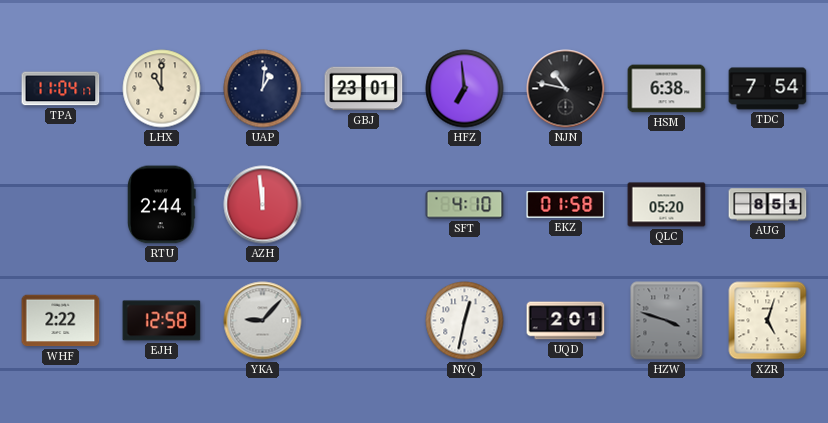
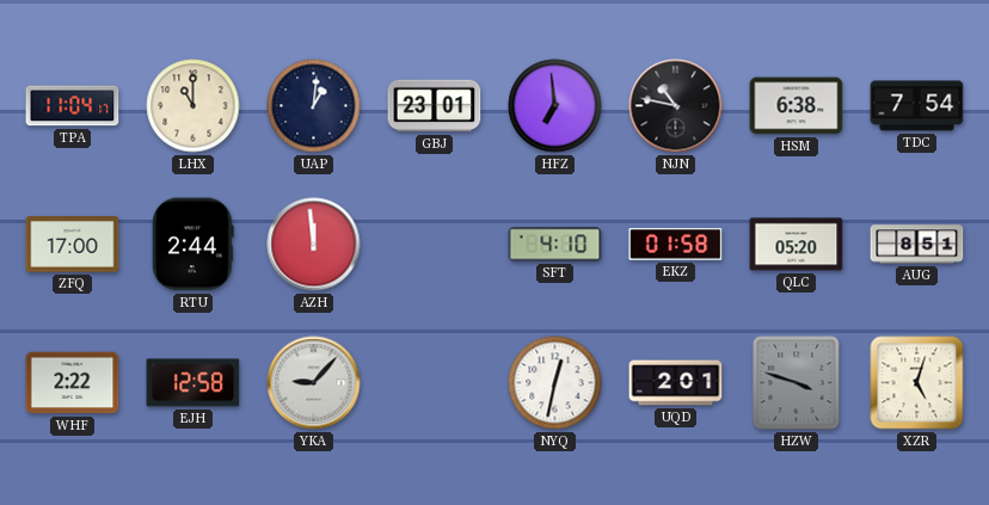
ZFQ: none -> 17:00 (73, 245)
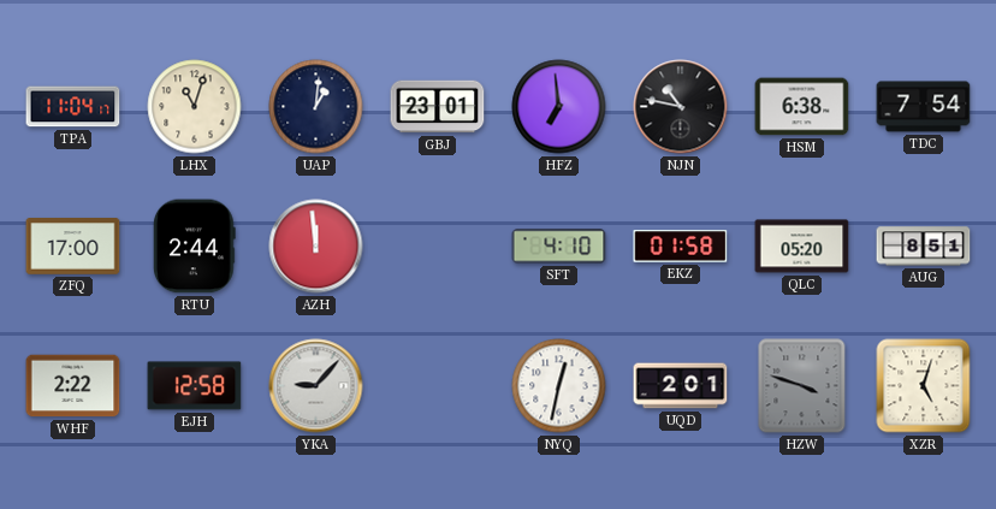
LHX: 11:00 -> 11:03 (195, 107)
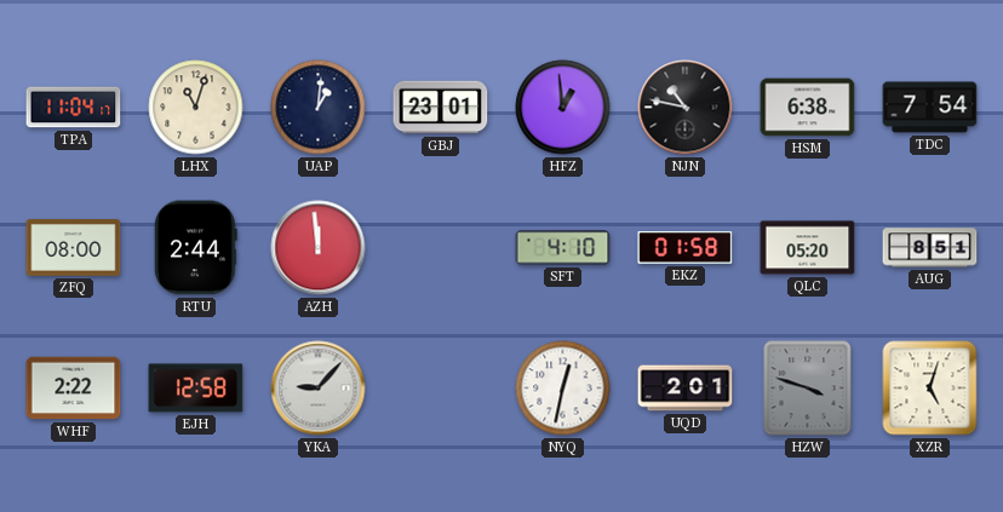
HFZ: 6:59 -> 12:59 (563, 108)
ZFQ: 17:00 -> 08:00 (74, 248)
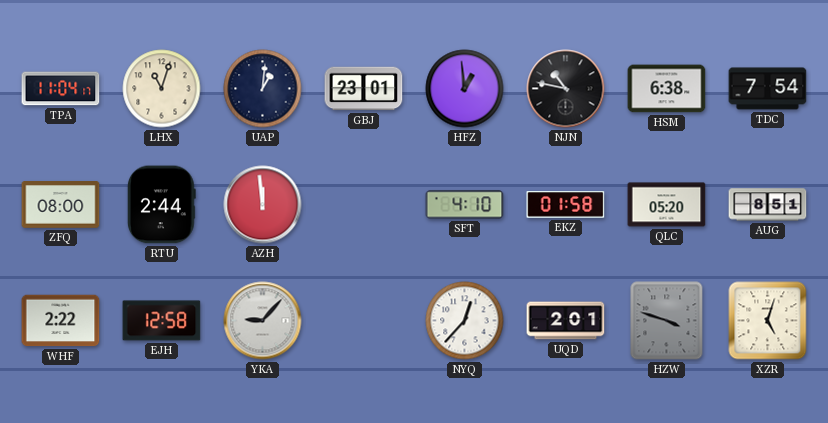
NYQ: 12:32 -> 12:37 (465, 321)
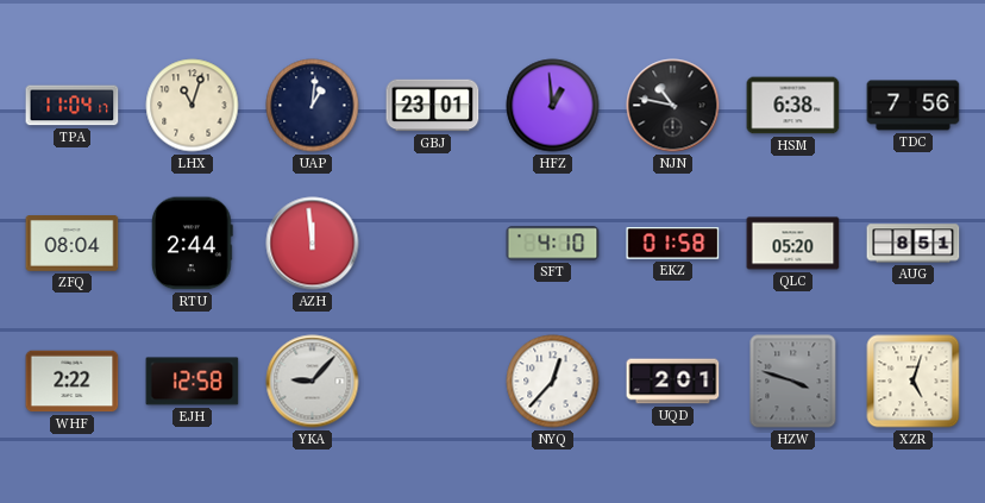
TDC: 7:54 -> 7:56 (914, 106)
ZFQ: 08:00 -> 08:04 (73, 244)
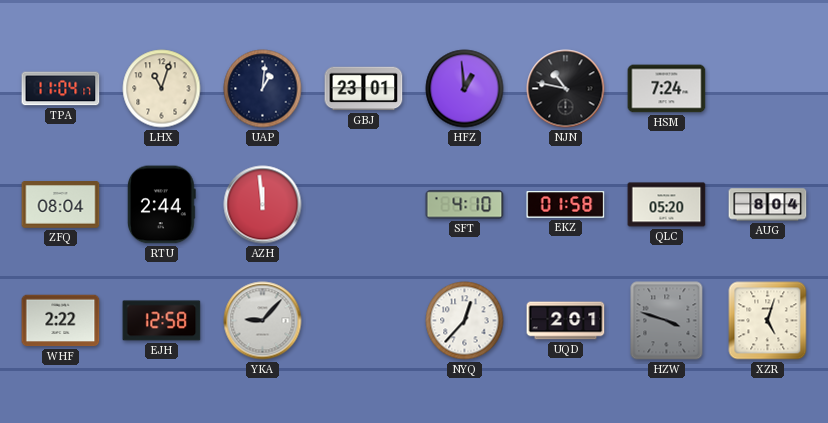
HSM: 6:38 -> 7:24 (667, 89)
TDC: 7:56 -> none (914, 106)
AUG: 8:51 -> 8:04 (768, 205)
